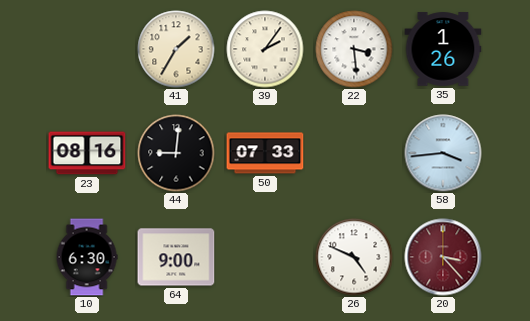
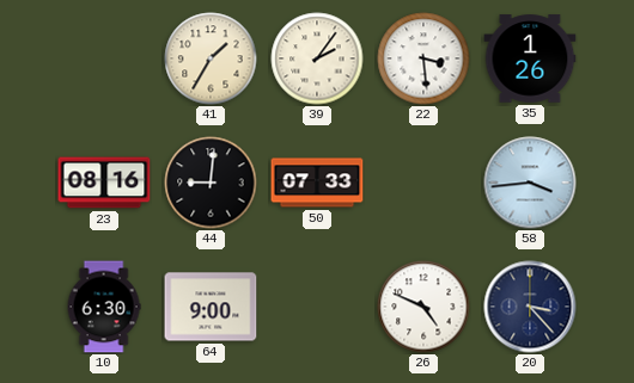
20 dial: burgundy -> navy (530, 307)
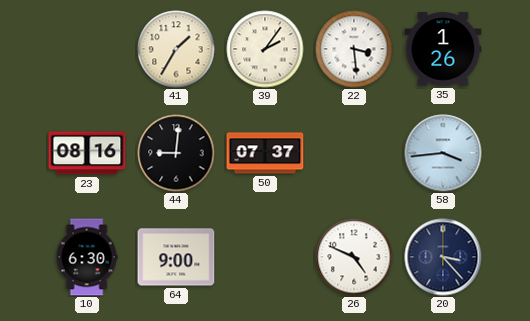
50: 07:33 -> 07:37 (265, 153)
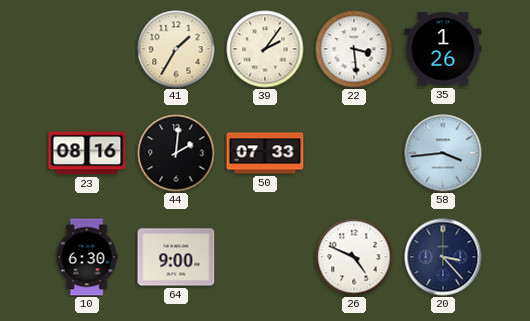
44: 9:01 -> 2:01 (176, 153)
50: 07:37 -> 07:33 (265, 153)
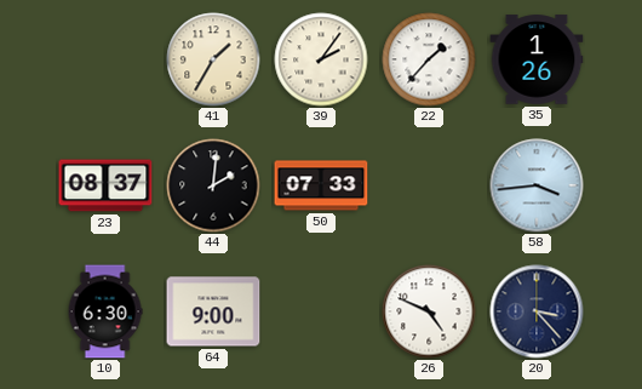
22: 3:29 -> 1:37 (429, 59)
23: 08:16 -> 08:37 (105, 185)
